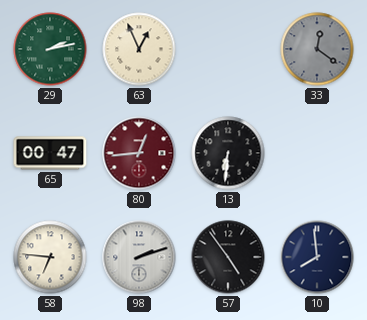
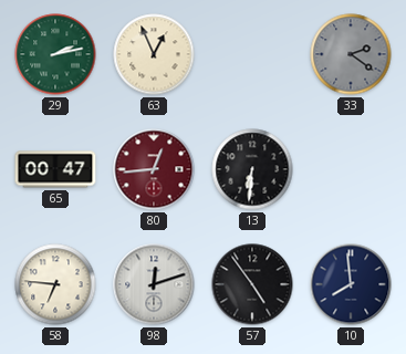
33: 12:21 -> 2:21 (351, 54)
98: 2:12 -> 12:12 (154, 284)
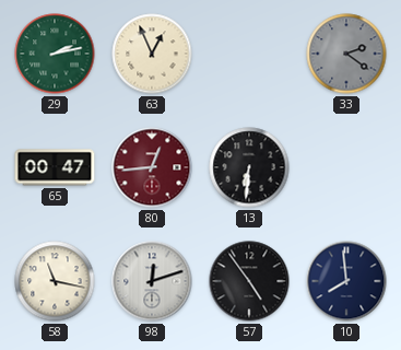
58: 6:46 -> 11:17 (55, 281)
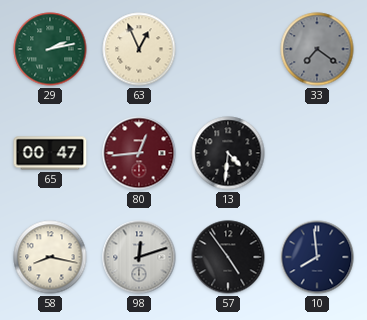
33: 2:21 -> 7:21 (317, 49)
13: 6:31 -> 4:31 (228, 153)
58: 11:17 -> 8:17 (50, 257)
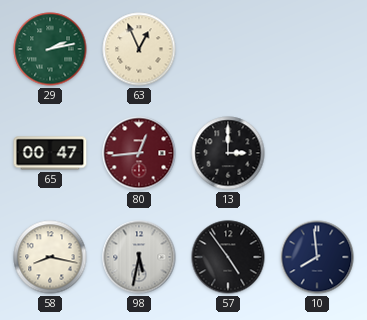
33: 7:21 -> none (317, 49)
13: 4:31 -> 3:00 (228, 153)
98: 12:12 -> 5:32 (139, 257)
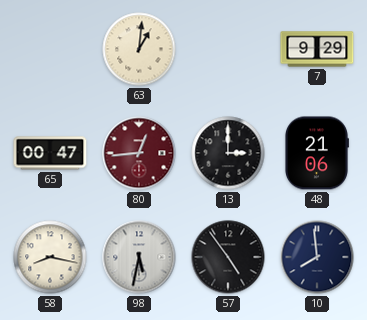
29: 2:13 -> none (50, 49)
63: 12:56 -> 1:01 (139, 49)
7: none -> 9:29 (317, 49)
48: none -> 21:06 (317, 153)
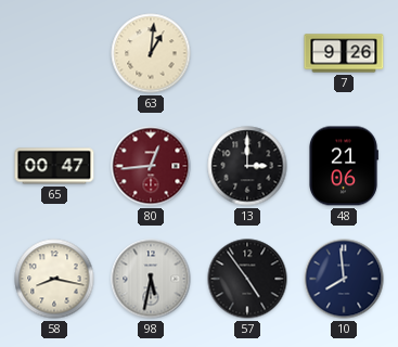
7: 9:29 -> 9:26 (344, 53)
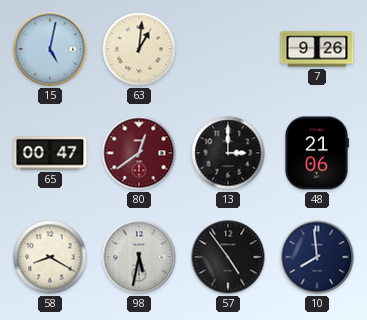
15: none -> 5:02 (50, 49)
80: 12:44 -> 12:39 (139, 153)
58: 8:17 -> 8:20 (50, 257)
